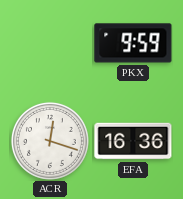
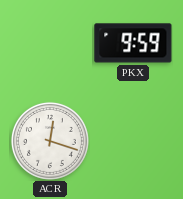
EFA: 16:36 -> none (133, 141)
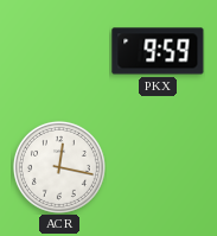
ACR: 12:18 -> 12:17 (59, 167)
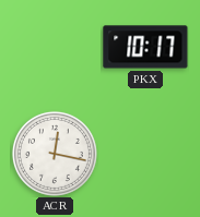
PKX: 9:59 -> 10:17 (145, 47)
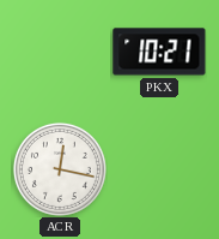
PKX: 10:17 -> 10:21 (159, 52)
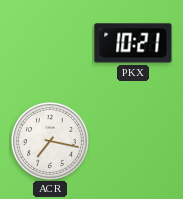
ACR: 12:17 -> 7:17 (50, 141)
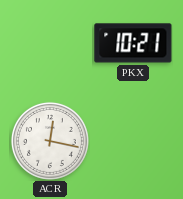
ACR: 7:17 -> 12:17 (50, 141)
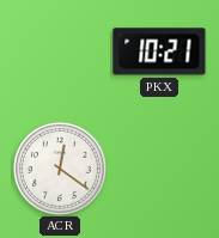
ACR: 12:17 -> 12:21 (60, 169)
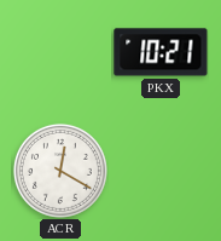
ACR: 12:21 -> 12:20 (60, 171)
